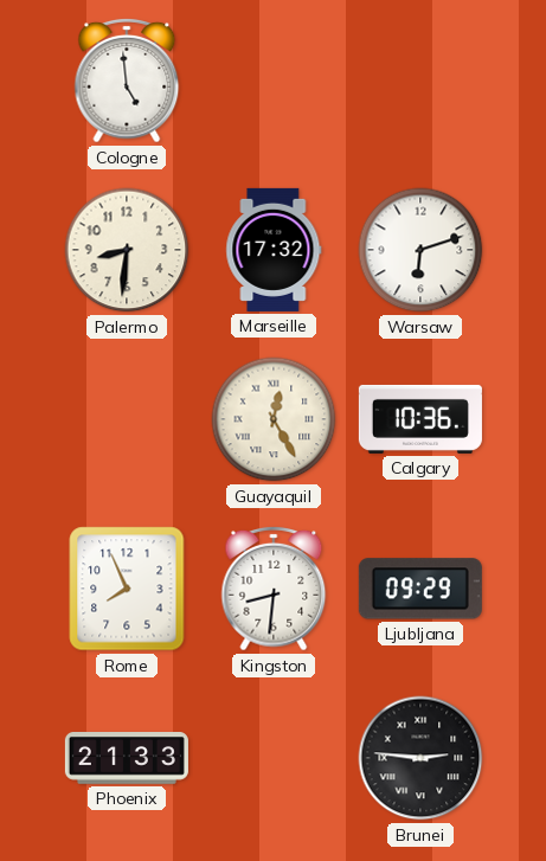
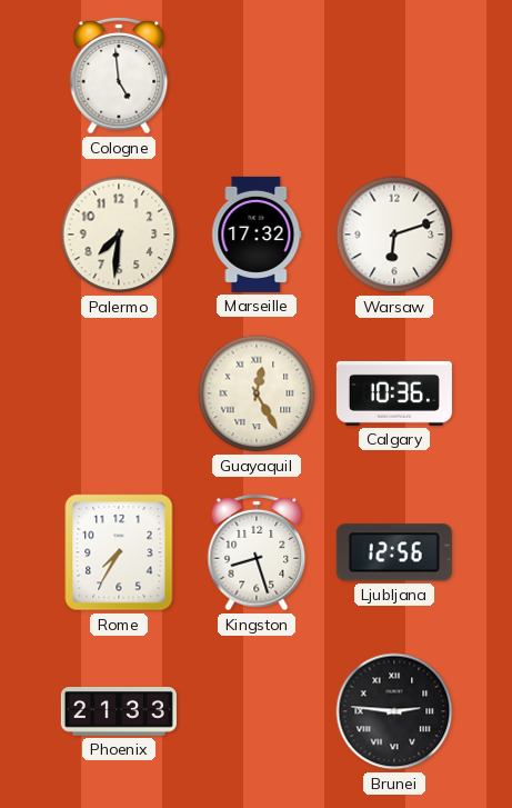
Palermo: 8:31 -> 7:31 (119, 235)
Rome: 7:56 -> 7:35 (119, 552)
Kingston: 8:31 -> 8:27 (257, 552)
Ljubljana: 09:29 -> 12:56 (394, 552)
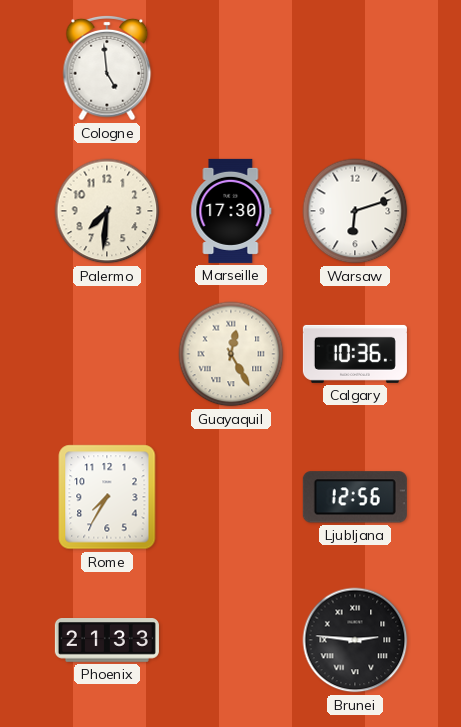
Marseille: 17:32 -> 17:30 (231, 211)
Kingston: 8:27 -> none (257, 552)
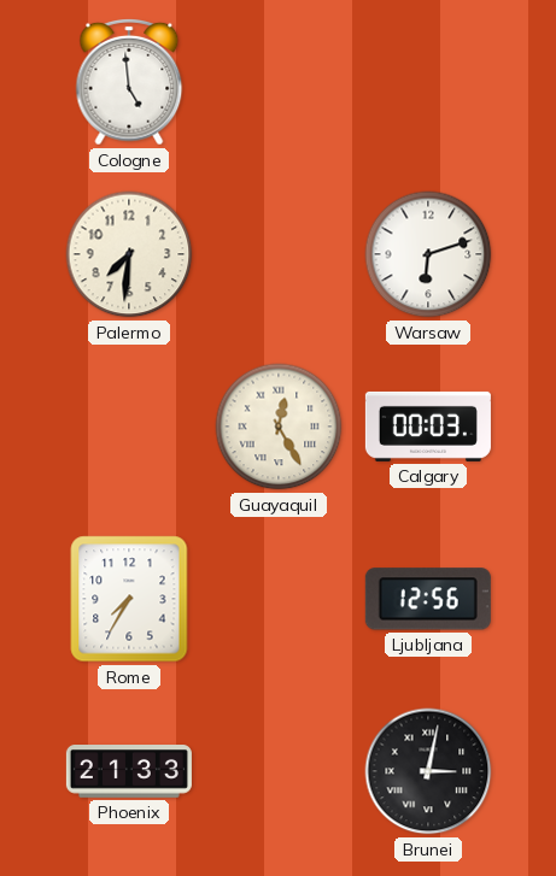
Marseille: 17:30 -> none (231, 211)
Calgary: 10:36 -> 00:03 (428, 427)
Brunei: 2:46 -> 3:02 (428, 771)
